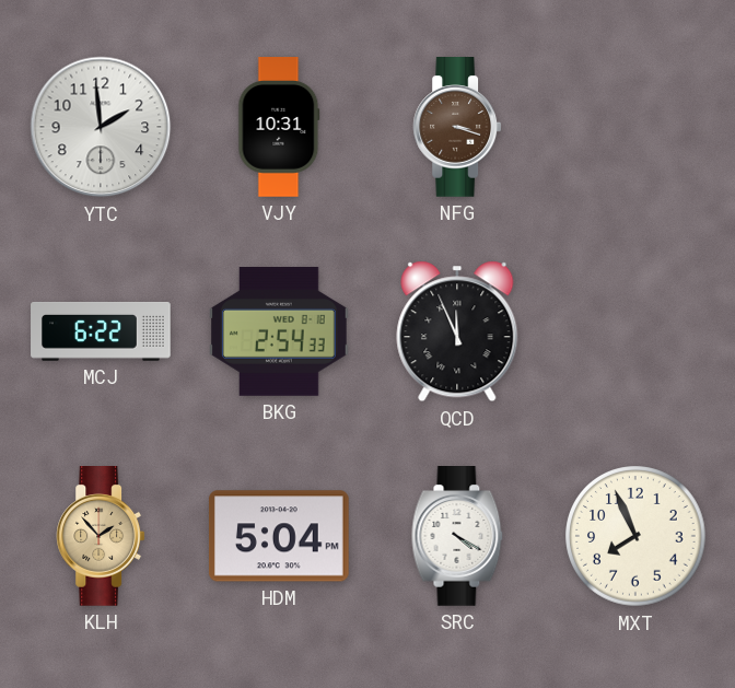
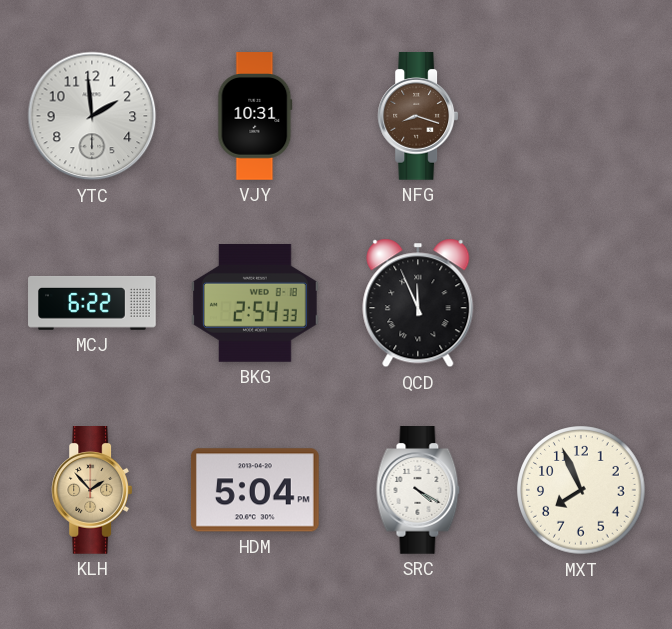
NFG: 3:18 -> 8:18 (418, 116)
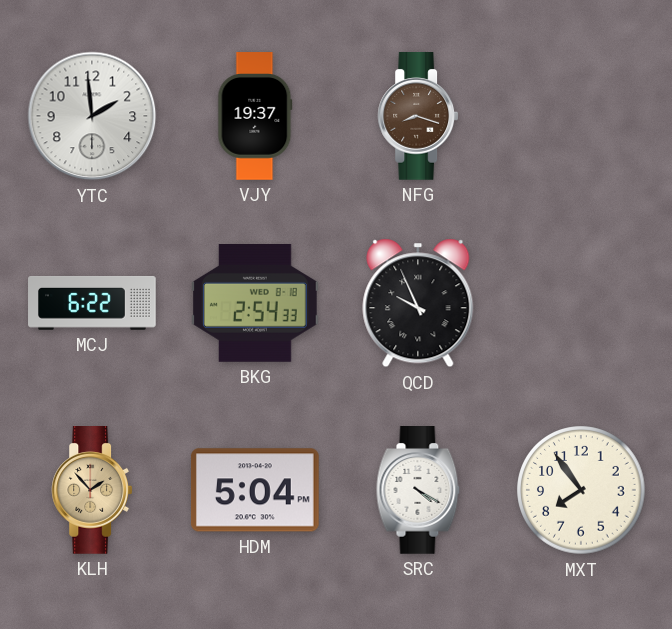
VJY: 10:31 -> 19:37 (255, 116)
QCD: 11:56 -> 9:56 (418, 303)
MXT: 7:56 -> 7:54 (581, 490)
